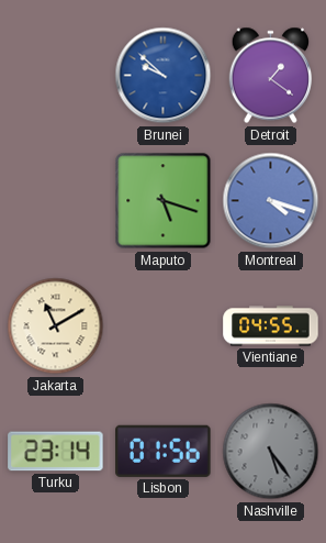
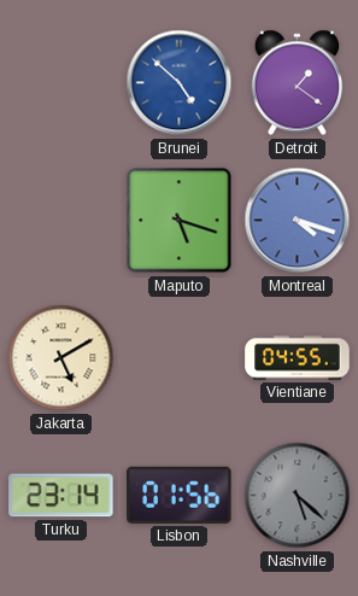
Brunei: 9:52 -> 4:52 (180, 83)
Jakarta: 11:10 -> 5:10 (61, 358)
Nashville: 5:24 -> 5:22 (298, 496)
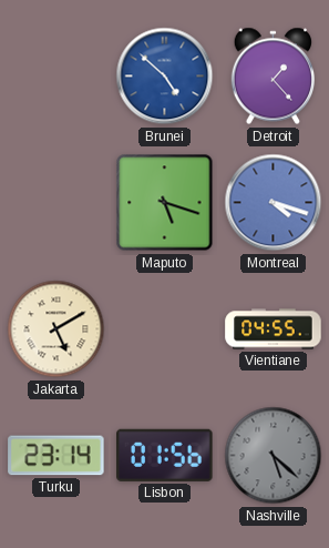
Detroit: 1:21 -> 1:23 (273, 77)
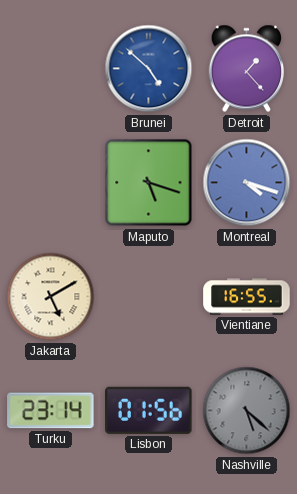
Vientiane: 04:55 -> 16:55 (247, 297)
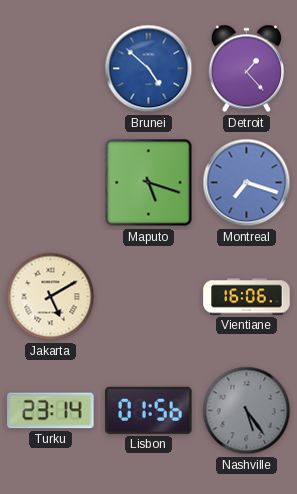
Montreal: 4:18 -> 7:18 (247, 183)
Vientiane: 16:55 -> 16:06 (247, 297)
Nashville: 5:22 -> 5:24 (247, 411)
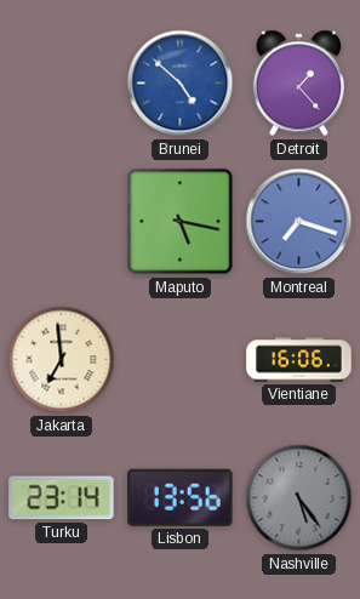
Maputo: 5:18 -> 5:17 (181, 222)
Jakarta: 5:10 -> 6:59 (62, 360)
Lisbon: 01:56 -> 13:56 (181, 497)
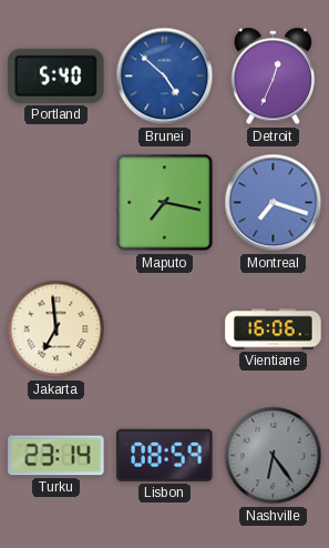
Portland: none -> 5:40 (56, 75)
Detroit: 1:23 -> 12:34 (273, 77)
Maputo: 5:17 -> 7:17 (165, 203)
Lisbon: 13:56 -> 08:59 (165, 455)
Nashville: 5:24 -> 6:24 (274, 456)
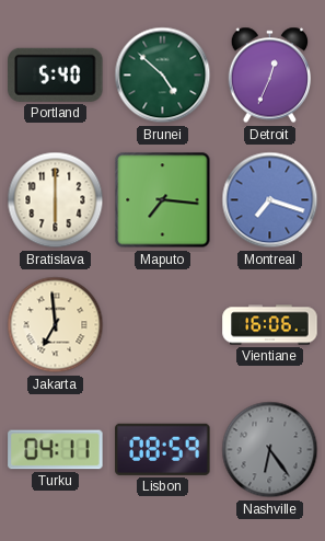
Brunei dial: blue -> green (163, 76)
Bratislava: none -> 6:00 (56, 200)
Maputo: 7:17 -> 7:16 (163, 200)
Turku: 23:14 -> 04:11 (56, 450)
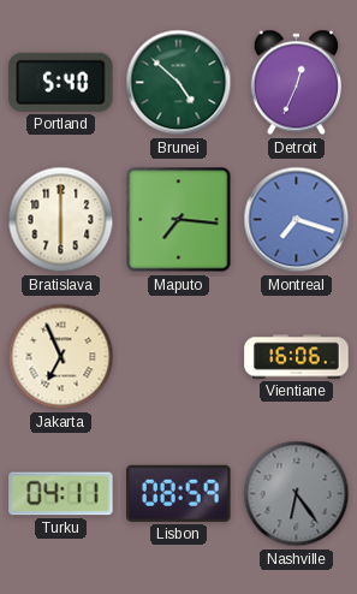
Jakarta: 6:59 -> 6:56 (61, 357)
